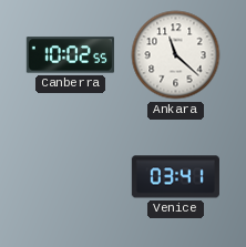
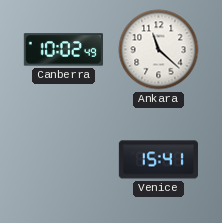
Canberra: 10:02:55 -> 10:02:49 (63, 50)
Venice: 03:41 -> 15:41 (158, 160)
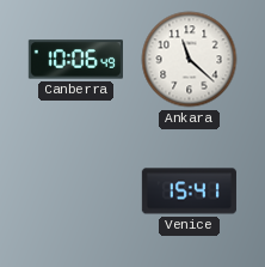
Canberra: 10:02 -> 10:06 (75, 60)
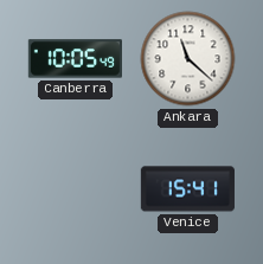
Canberra: 10:06 -> 10:05 (75, 59)
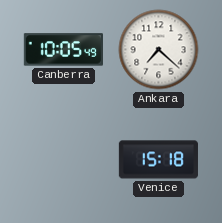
Ankara: 11:22 -> 7:22 (159, 50)
Venice: 15:41 -> 15:18 (158, 160)
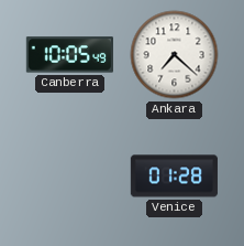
Venice: 15:18 -> 01:28 (174, 177)
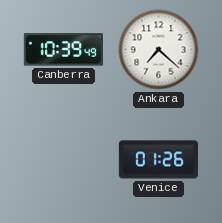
Canberra: 10:05 -> 10:39 (63, 50)
Venice: 01:28 -> 01:26 (158, 160)
